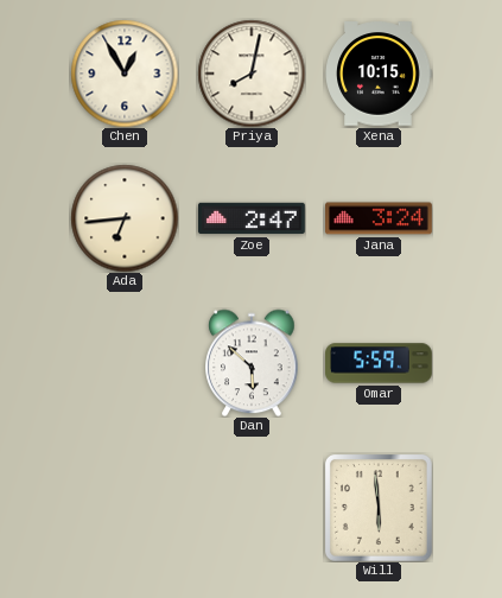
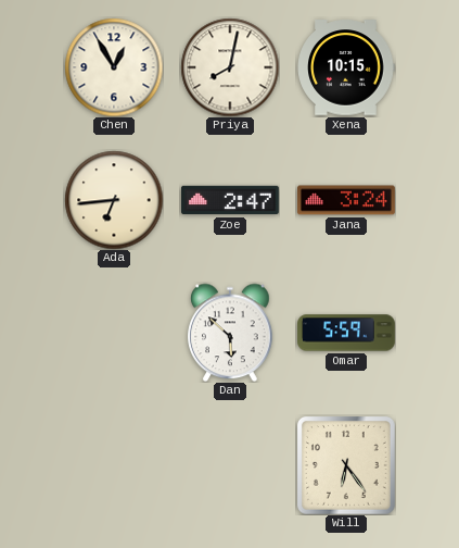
Will: 5:59 -> 6:24 (347, 466)
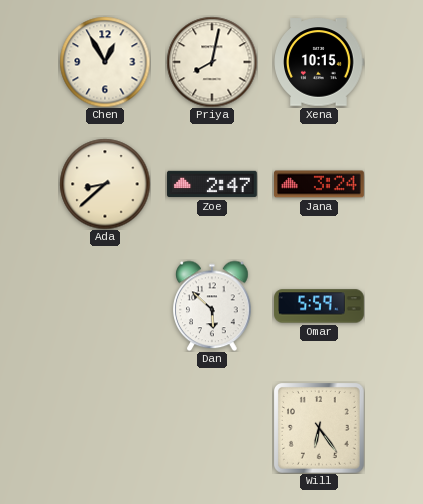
Ada: 6:44 -> 8:38 (105, 184)
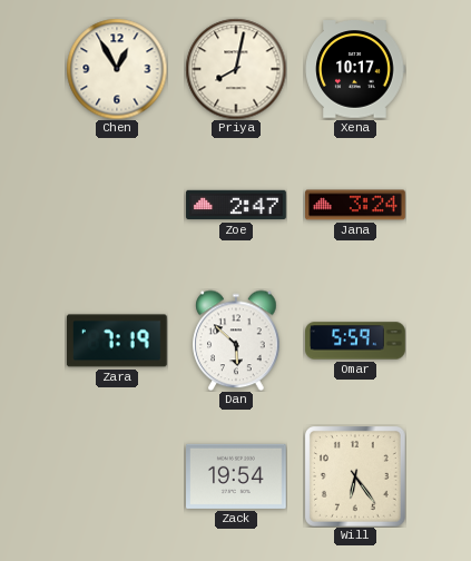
Xena: 10:15 -> 10:17 (355, 69)
Ada: 8:38 -> none (105, 184)
Zara: none -> 7:19 (117, 341)
Zack: none -> 19:54 (237, 476)
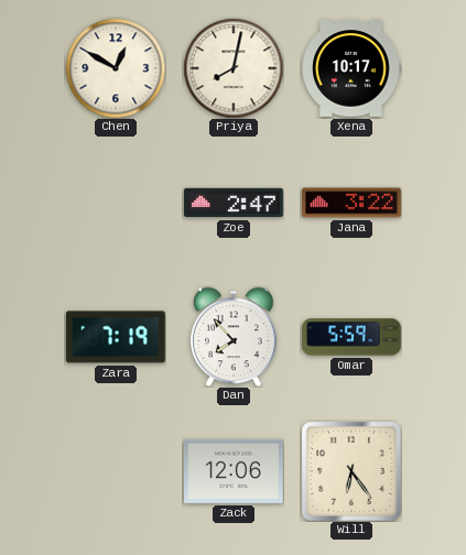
Chen: 12:55 -> 12:50 (116, 68)
Jana: 3:24 -> 3:22 (351, 203)
Dan: 5:52 -> 7:53 (234, 337)
Zack: 19:54 -> 12:06 (235, 471)
